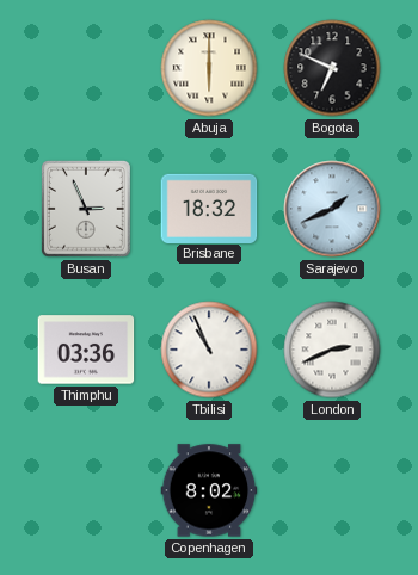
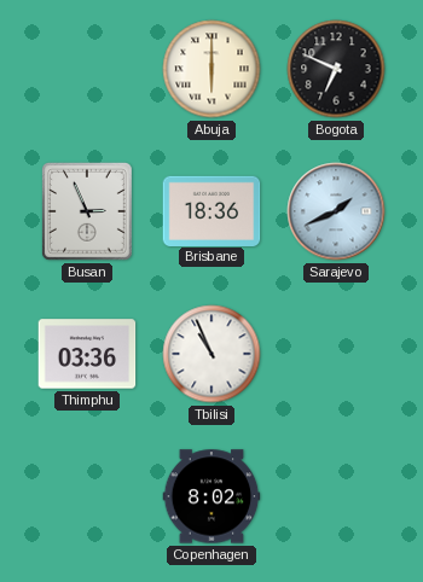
Brisbane: 18:32 -> 18:36 (211, 210)
London: 2:41 -> none (332, 350)
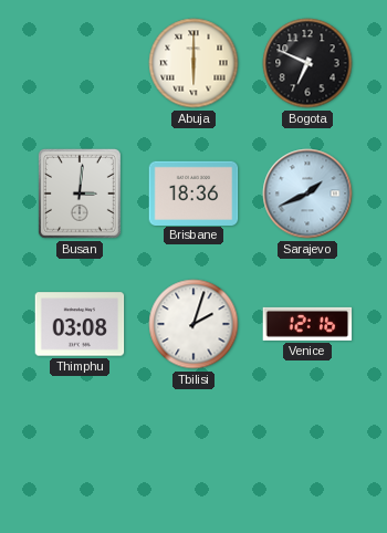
Busan: 2:56 -> 3:01 (80, 194)
Thimphu: 03:36 -> 03:08 (80, 324)
Tbilisi: 10:56 -> 2:03 (193, 324)
Venice: none -> 12:16 (307, 324)
Copenhagen: 8:02 -> none (211, 496)
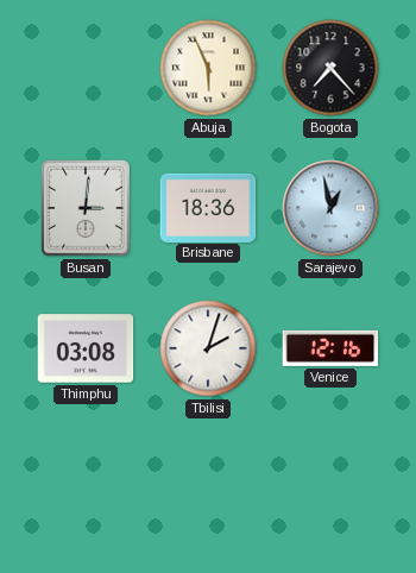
Abuja: 6:00 -> 5:56 (208, 68)
Bogota: 6:49 -> 7:23 (330, 68)
Sarajevo: 1:41 -> 12:58 (330, 208)
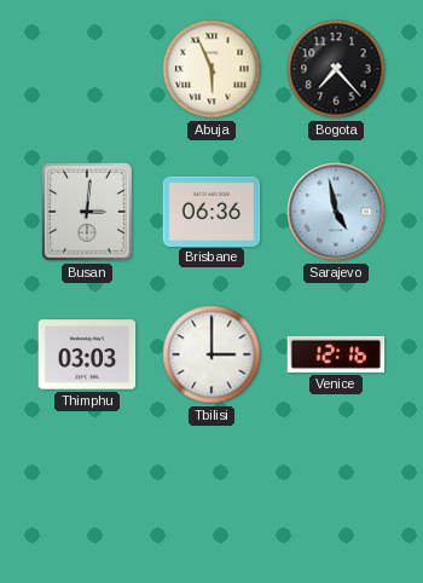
Brisbane: 18:36 -> 06:36 (211, 210)
Sarajevo: 12:58 -> 4:58 (336, 212)
Thimphu: 03:08 -> 03:03 (87, 354)
Tbilisi: 2:03 -> 3:00 (211, 354)
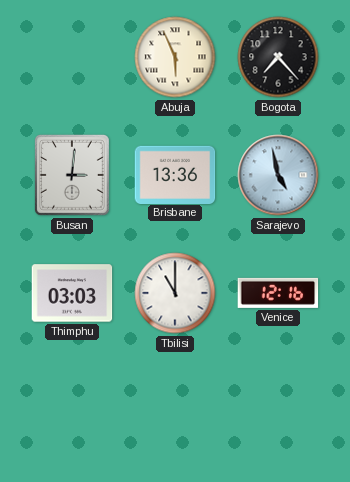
Brisbane: 06:36 -> 13:36 (175, 174)
Tbilisi: 3:00 -> 11:00 (175, 293)
